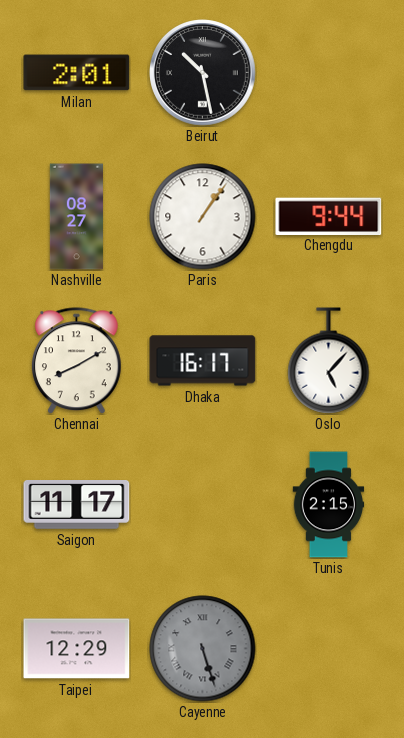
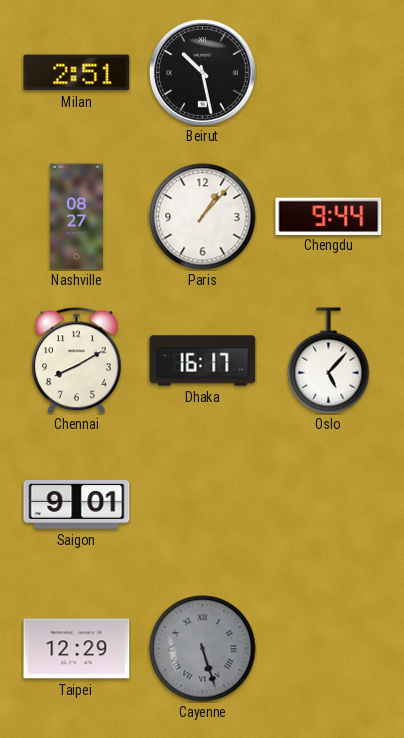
Milan: 2:01 -> 2:51 (77, 73)
Paris: 1:06 -> 1:07 (203, 217)
Saigon: 11:17 -> 9:01 (77, 505)
Tunis: 2:15 -> none (329, 505)
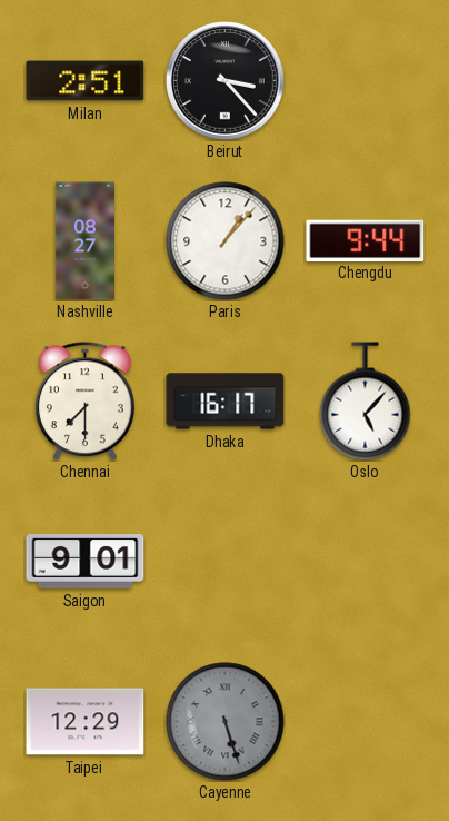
Beirut: 10:28 -> 3:23 (226, 81)
Chennai: 8:10 -> 7:30 (86, 402)
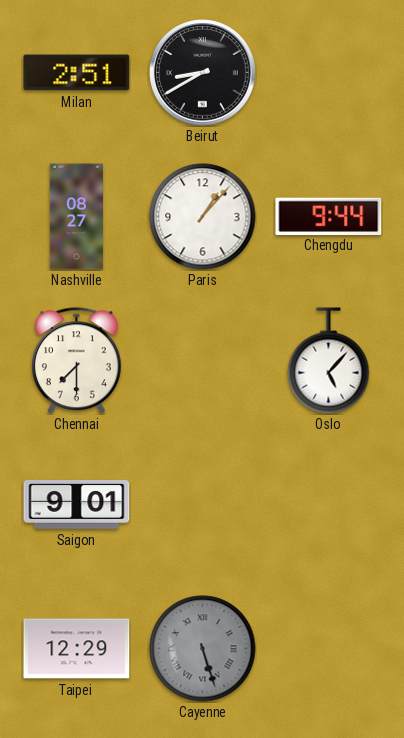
Beirut: 3:23 -> 8:40 (203, 73)
Dhaka: 16:17 -> none (226, 402)
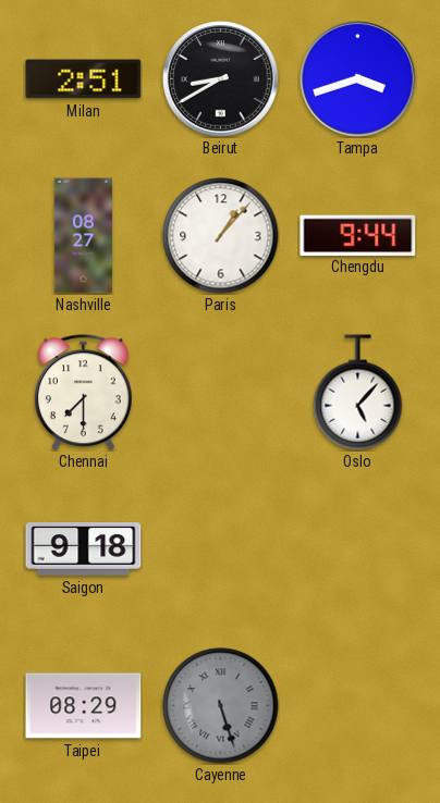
Tampa: none -> 3:42 (358, 79)
Saigon: 9:01 -> 9:18 (84, 549)
Taipei: 12:29 -> 08:29 (84, 706)
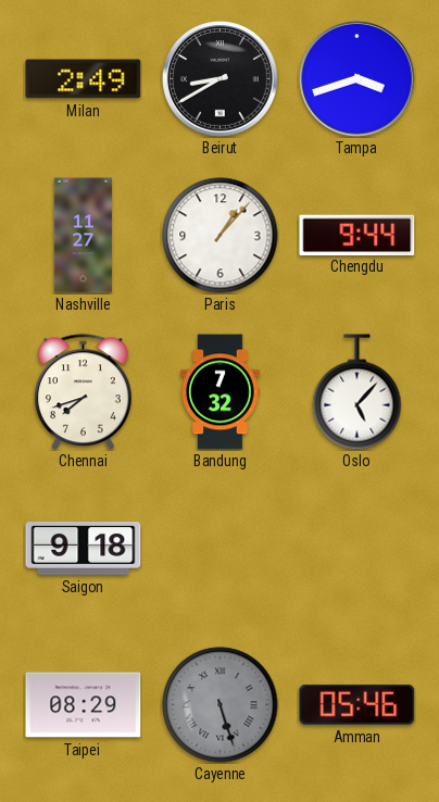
Milan: 2:51 -> 2:49 (84, 79)
Nashville: 08:27 -> 11:27 (83, 236)
Chennai: 7:30 -> 7:42 (84, 392)
Bandung: none -> 7:32 (221, 392)
Amman: none -> 05:46 (358, 705)
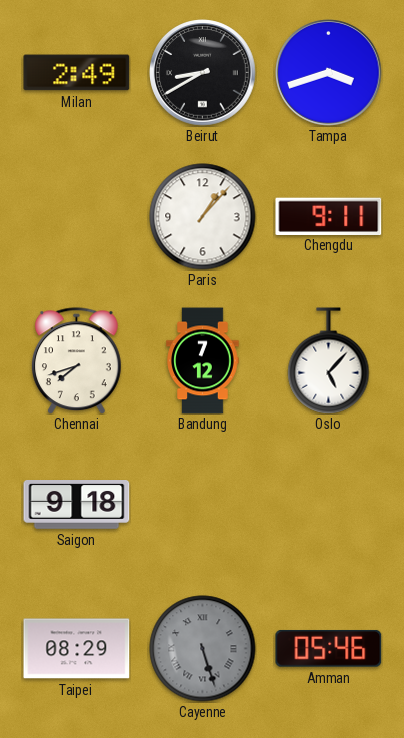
Nashville: 11:27 -> none (83, 236)
Chengdu: 9:44 -> 9:11 (329, 216)
Bandung: 7:32 -> 7:12 (203, 361)
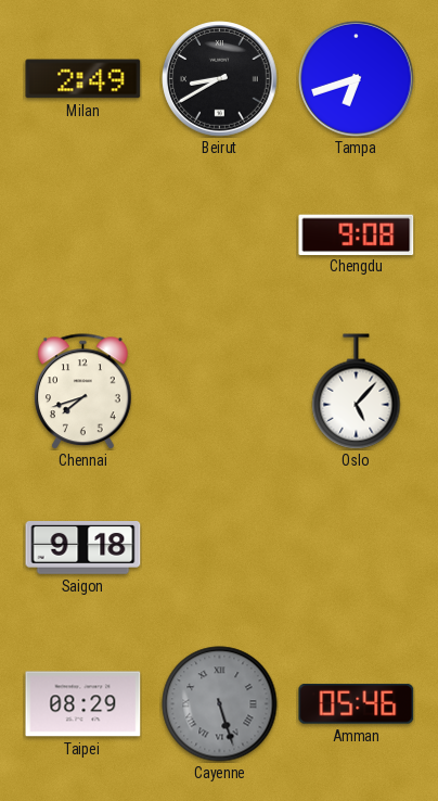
Tampa: 3:42 -> 6:42 (357, 79)
Paris: 1:07 -> none (203, 217)
Chengdu: 9:11 -> 9:08 (357, 234)
Bandung: 7:12 -> none (203, 361)
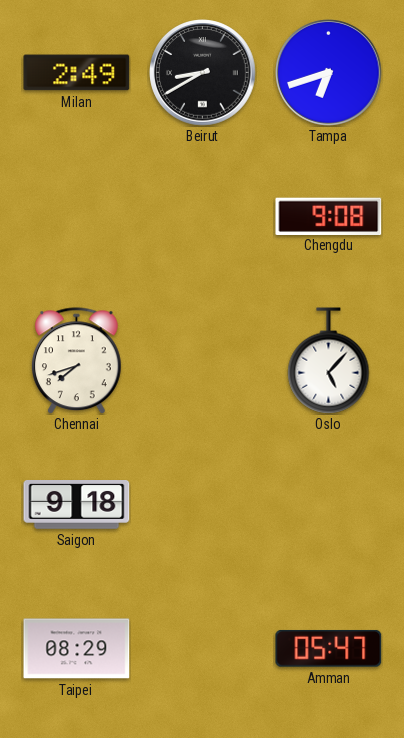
Cayenne: 5:27 -> none (220, 704)
Amman: 05:46 -> 05:47 (329, 649)
